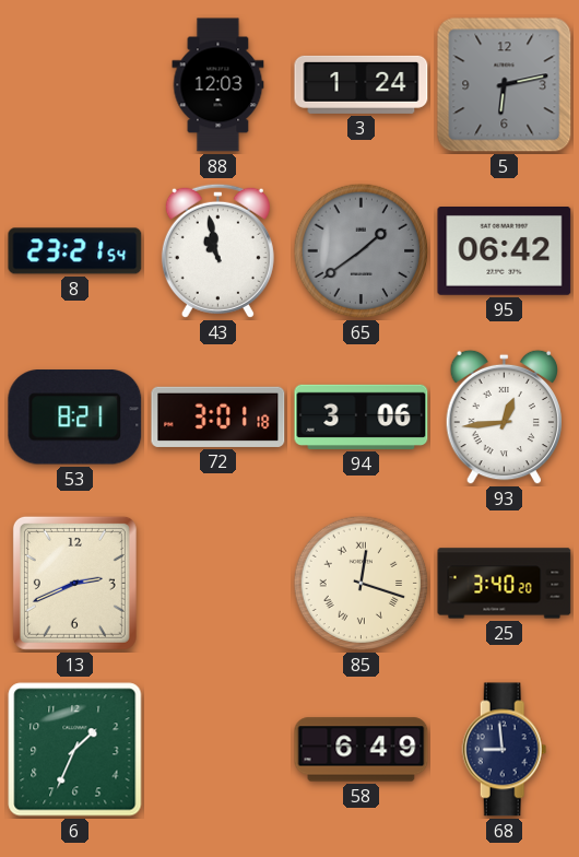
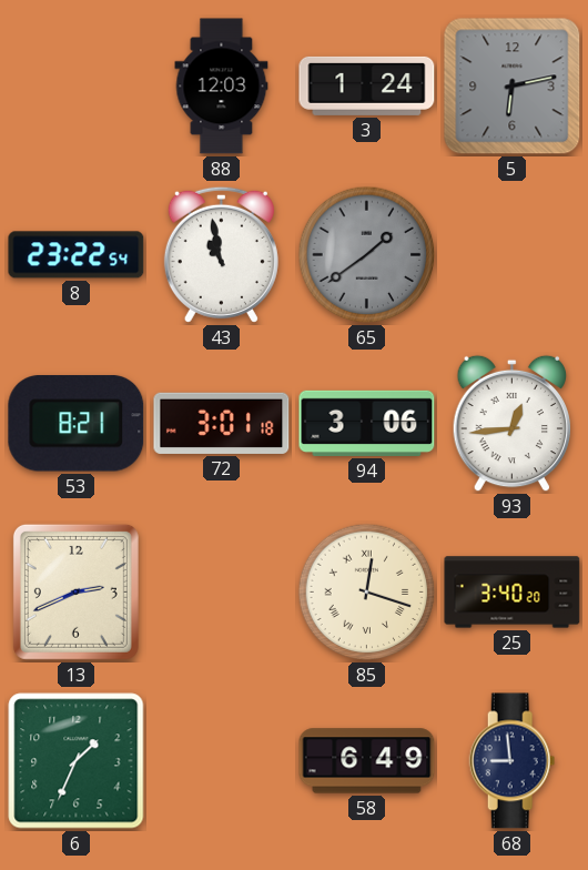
8: 23:21 -> 23:22 (77, 255)
95: 06:42 -> none (505, 251)
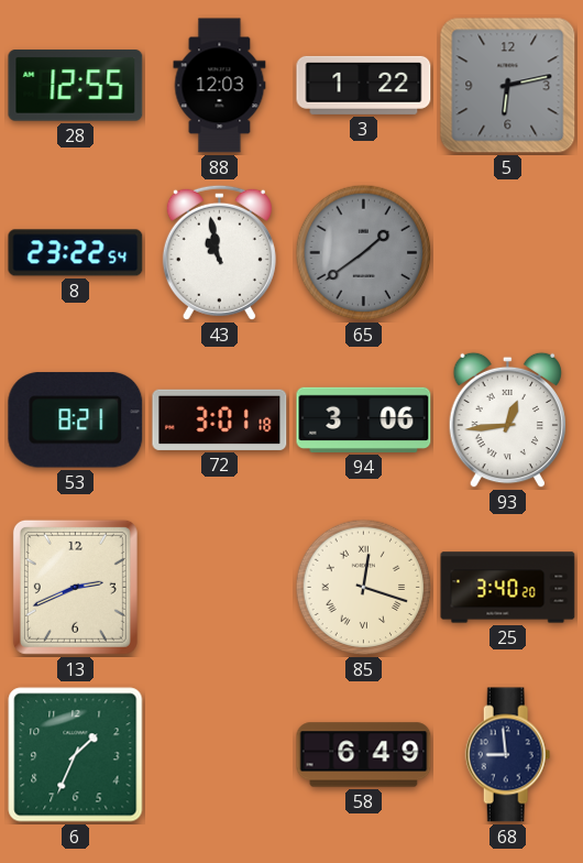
28: none -> 12:55 (76, 86)
3: 1:24 -> 1:22 (364, 85)
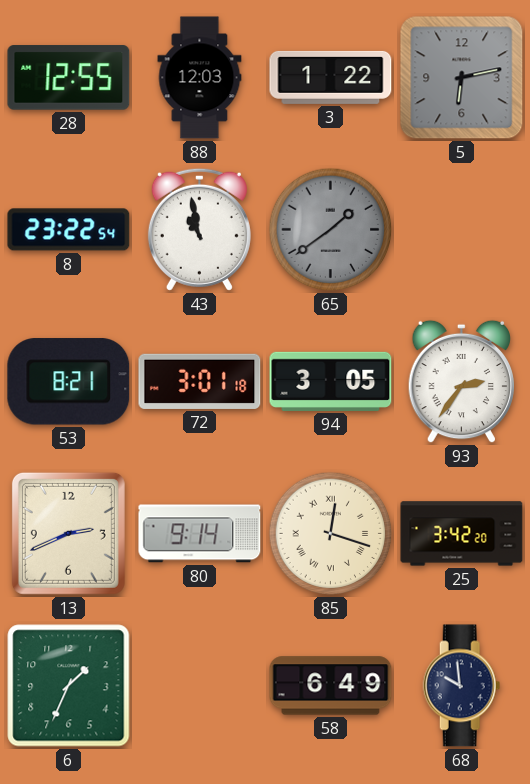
94: 3:06 -> 3:05 (331, 381)
93: 12:44 -> 2:36 (461, 382)
80: none -> 9:14 (200, 534)
25: 3:40 -> 3:42 (462, 534)
68: 8:59 -> 9:59 (462, 686)
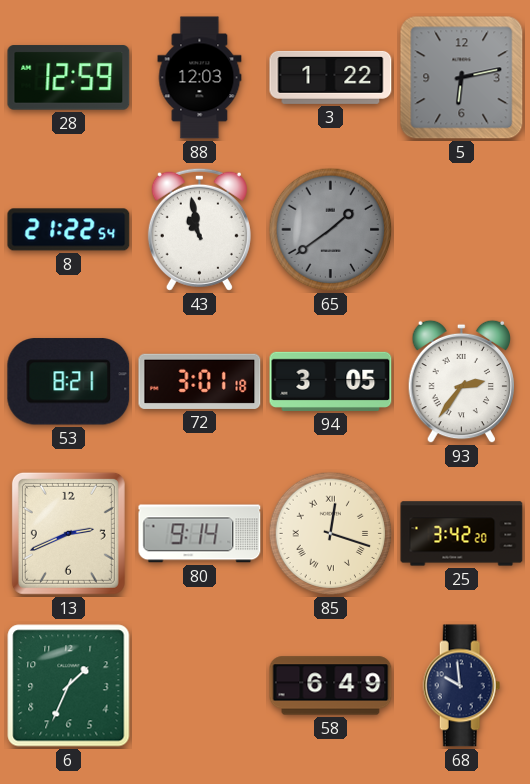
28: 12:55 -> 12:59 (69, 78)
8: 23:22 -> 21:22 (69, 230)
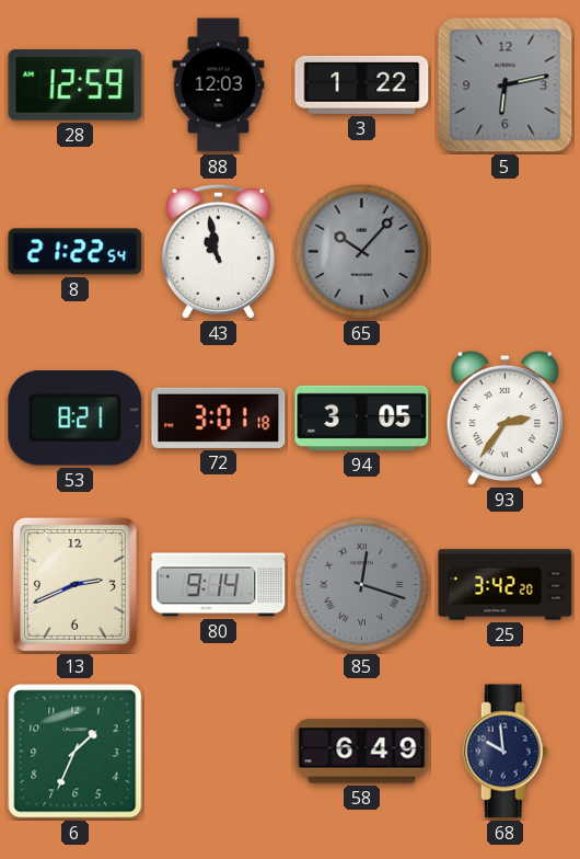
65: 1:39 -> 10:07 (362, 252)
85 dial: cream -> grey (362, 585)
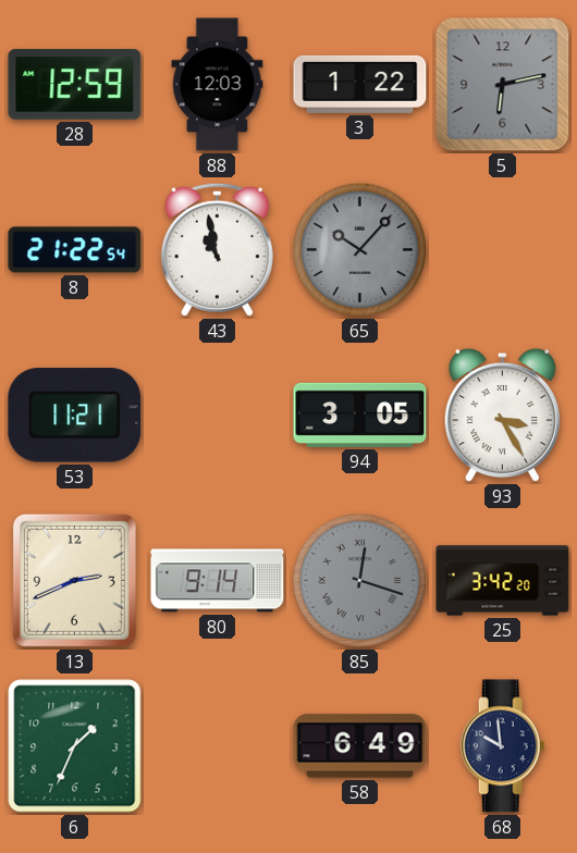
53: 8:21 -> 11:21 (75, 416)
72: 3:01 -> none (219, 417)
93: 2:36 -> 3:25 (502, 416)
